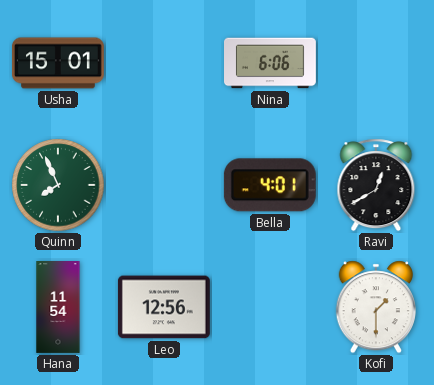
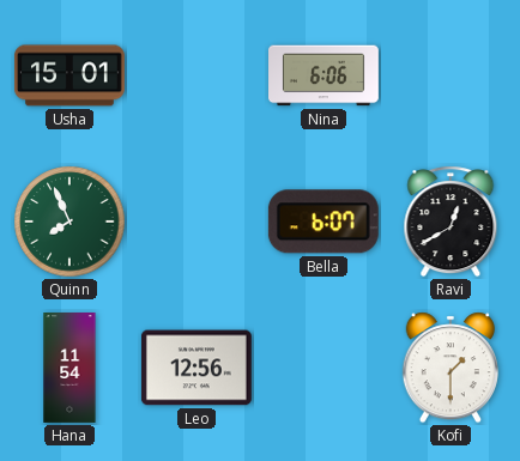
Bella: 4:01 -> 6:07 (324, 222)
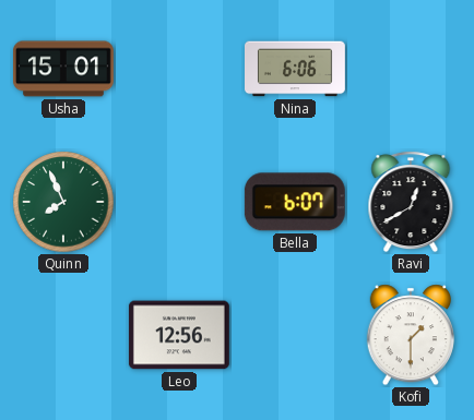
Hana: 11:54 -> none (69, 369)
